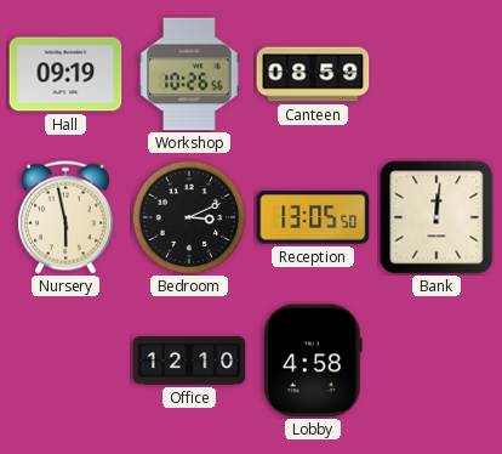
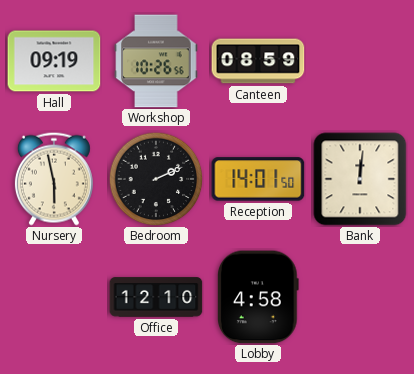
Bedroom: 3:11 -> 2:11 (156, 179)
Reception: 13:05 -> 14:01 (258, 179)
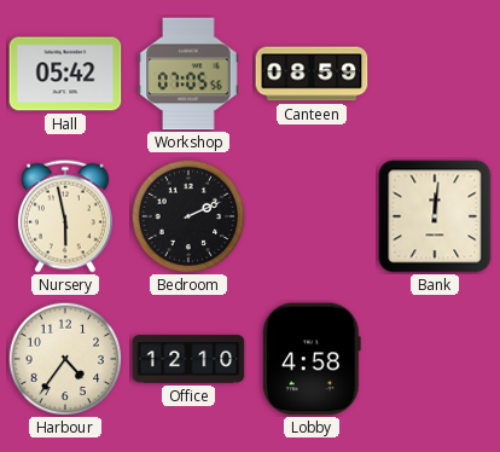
Hall: 09:19 -> 05:42 (65, 74)
Workshop: 10:26 -> 07:05 (188, 74)
Reception: 14:01 -> none (258, 179)
Harbour: none -> 4:36 (65, 359)
